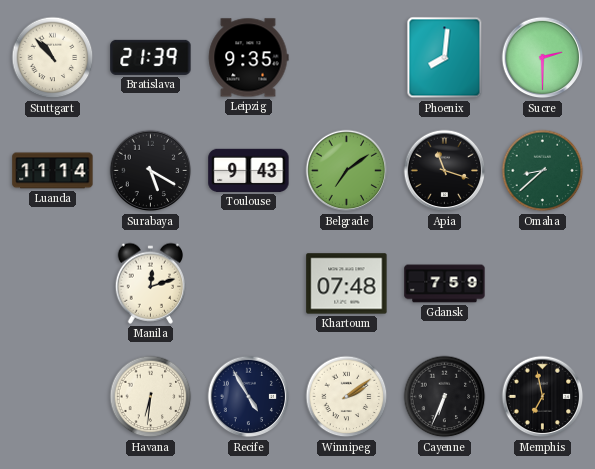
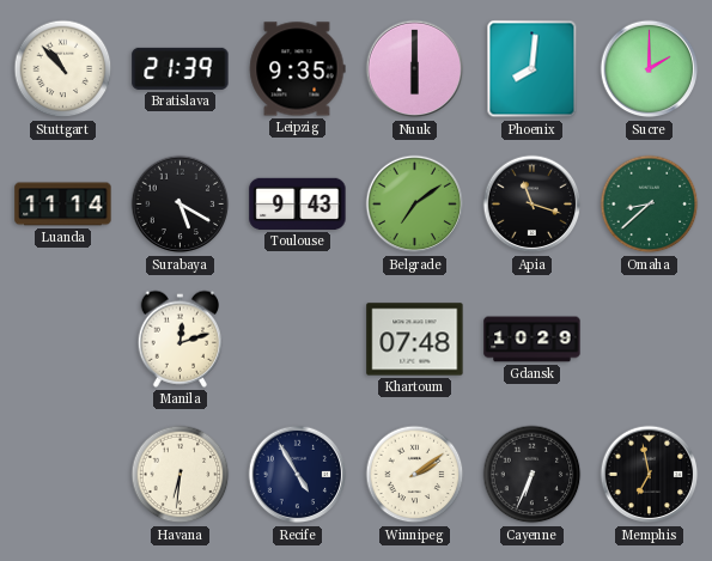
Nuuk: none -> 6:00 (415, 69)
Sucre: 2:30 -> 2:00 (650, 69)
Gdansk: 7:59 -> 10:29 (533, 340)
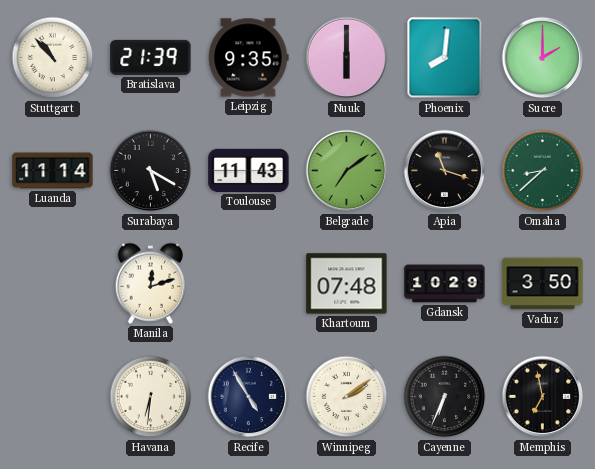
Toulouse: 9:43 -> 11:43 (249, 170)
Vaduz: none -> 3:50 (543, 284)
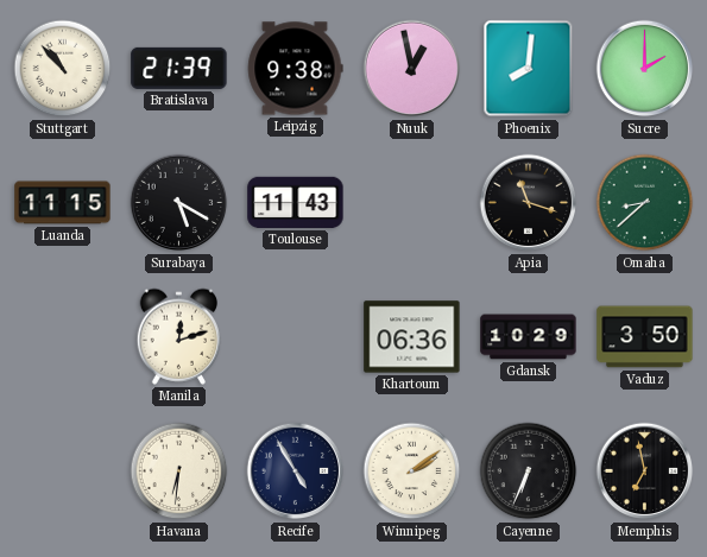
Leipzig: 9:35 -> 9:38 (295, 69)
Nuuk: 6:00 -> 12:58 (412, 69)
Luanda: 11:14 -> 11:15 (63, 203)
Belgrade: 7:09 -> none (347, 171)
Khartoum: 07:48 -> 06:36 (412, 337)
